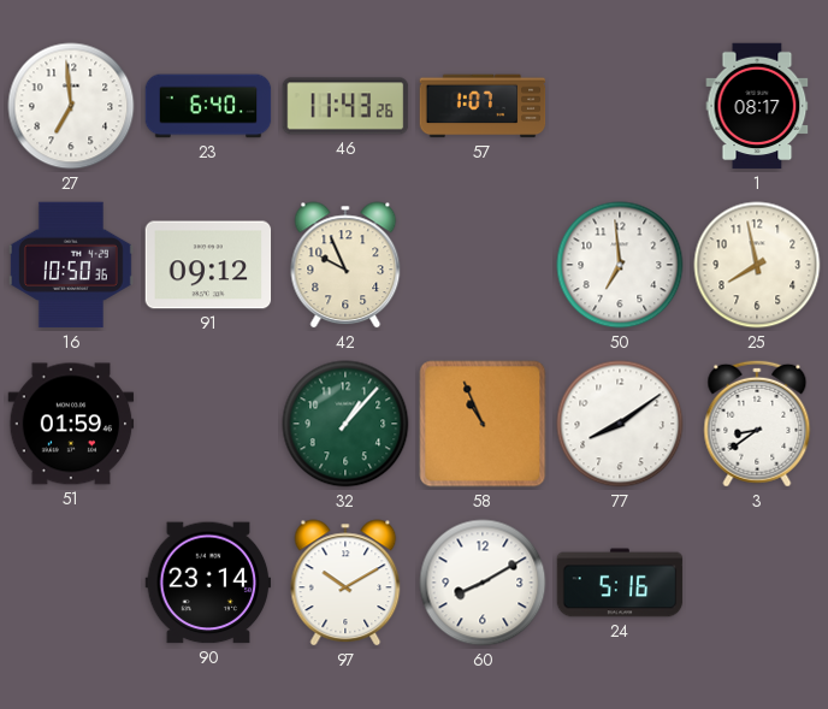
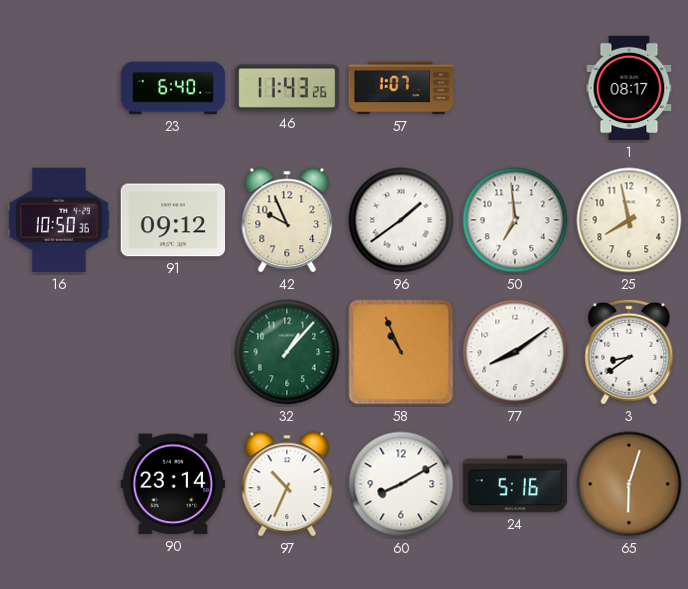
27: 6:59 -> none (71, 106)
96: none -> 1:39 (401, 220)
51: 01:59 -> none (71, 424)
97: 10:10 -> 10:34 (287, 484)
65: none -> 6:03 (629, 484)
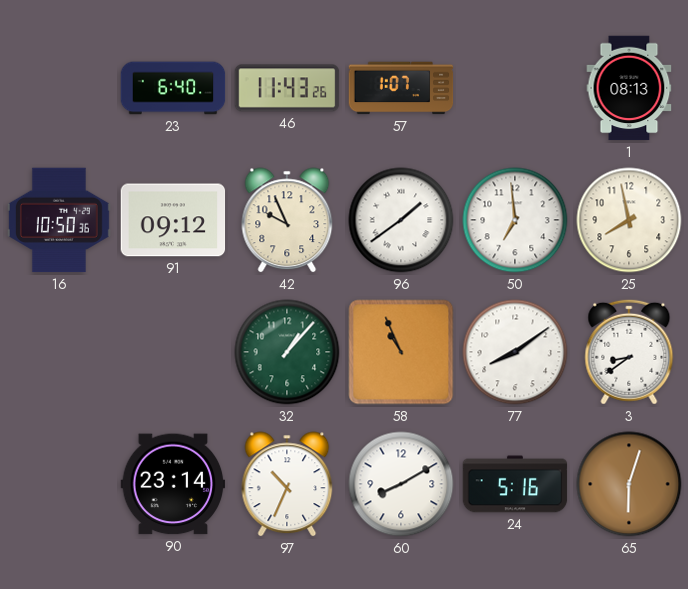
1: 08:17 -> 08:13 (629, 88)
